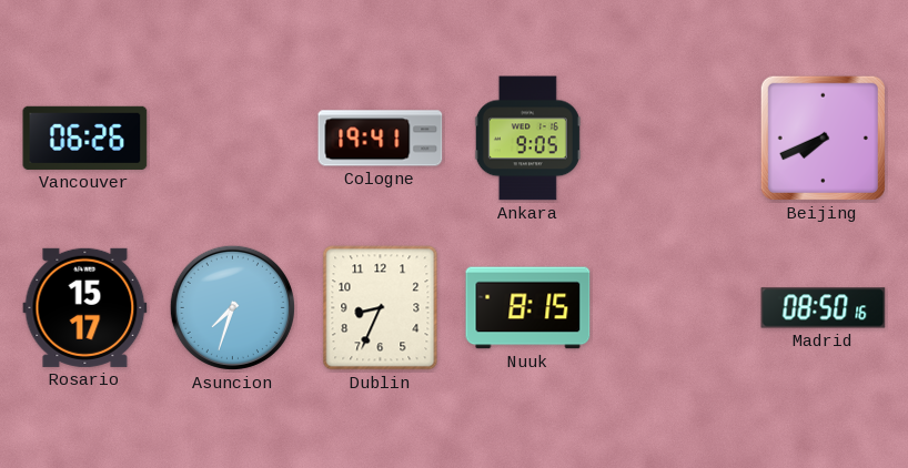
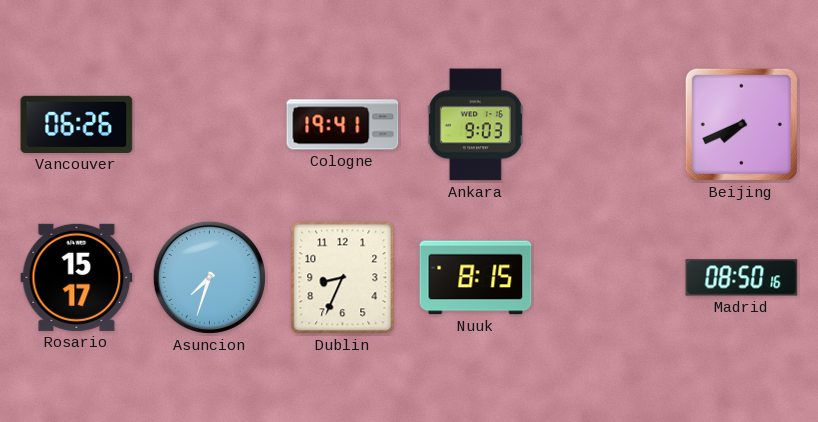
Ankara: 9:05 -> 9:03 (475, 125)
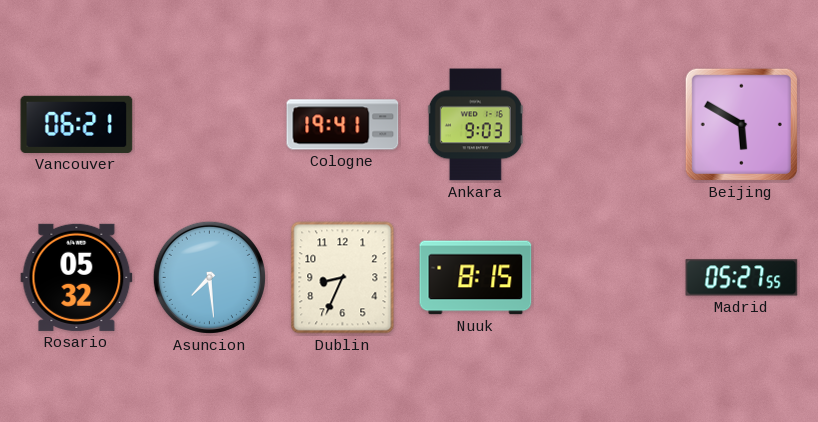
Vancouver: 06:26 -> 06:21 (77, 124)
Beijing: 7:41 -> 5:50 (741, 124)
Rosario: 15:17 -> 05:32 (77, 277)
Asuncion: 7:33 -> 7:29 (209, 277)
Madrid: 08:50 -> 05:27 (742, 278)
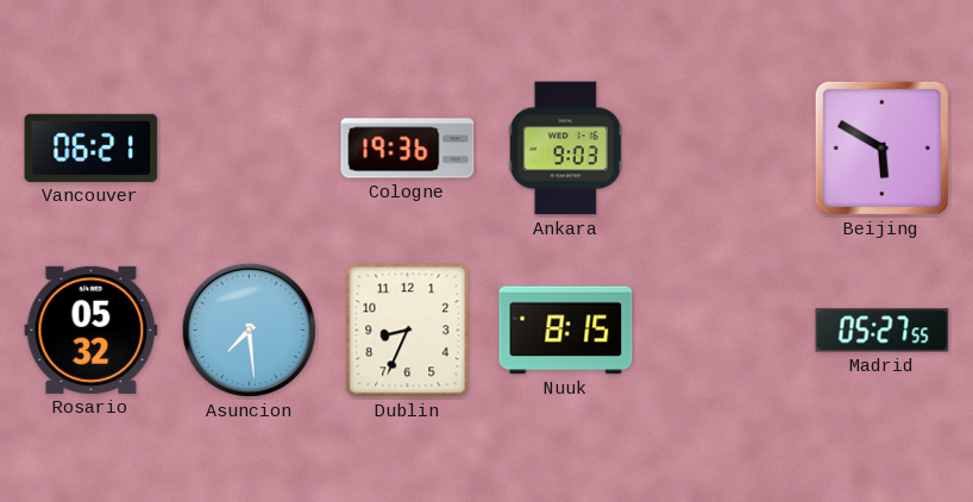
Cologne: 19:41 -> 19:36 (408, 149)
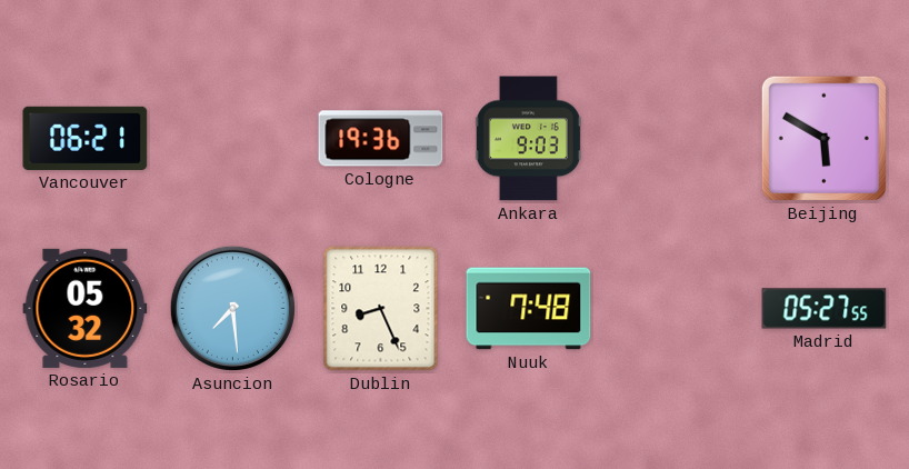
Dublin: 8:34 -> 8:26 (381, 309)
Nuuk: 8:15 -> 7:48 (529, 309)
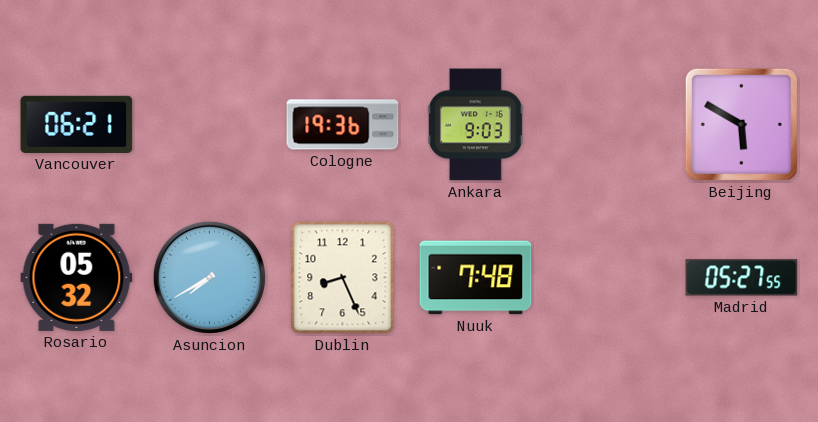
Asuncion: 7:29 -> 7:40 (209, 277)
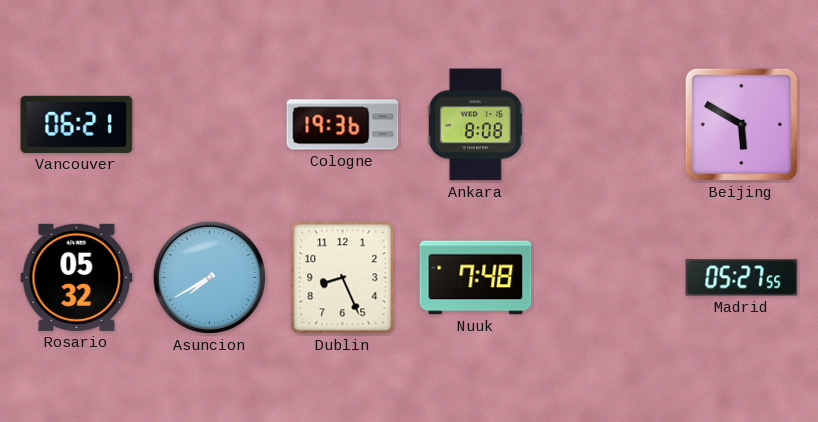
Ankara: 9:03 -> 8:08 (475, 125)
